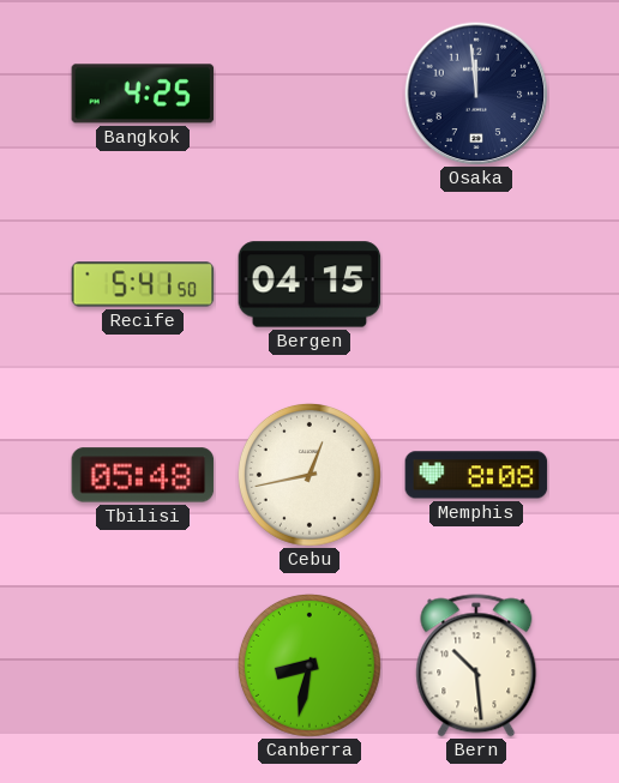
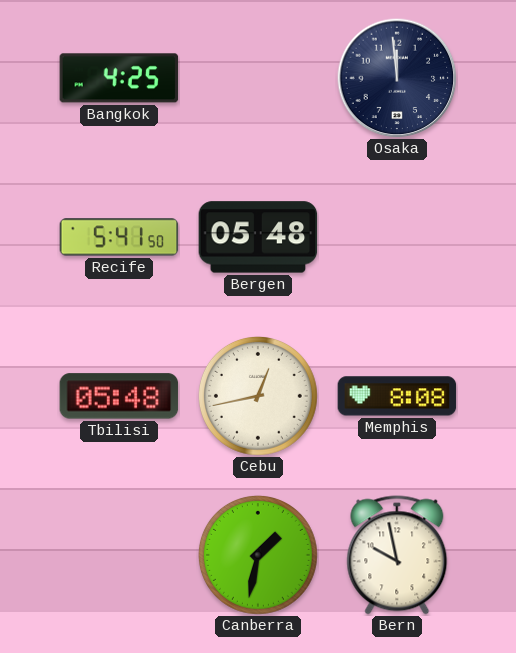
Bergen: 04:15 -> 05:48 (258, 237)
Canberra: 8:32 -> 1:32 (258, 555)
Bern: 10:29 -> 9:58 (397, 555)
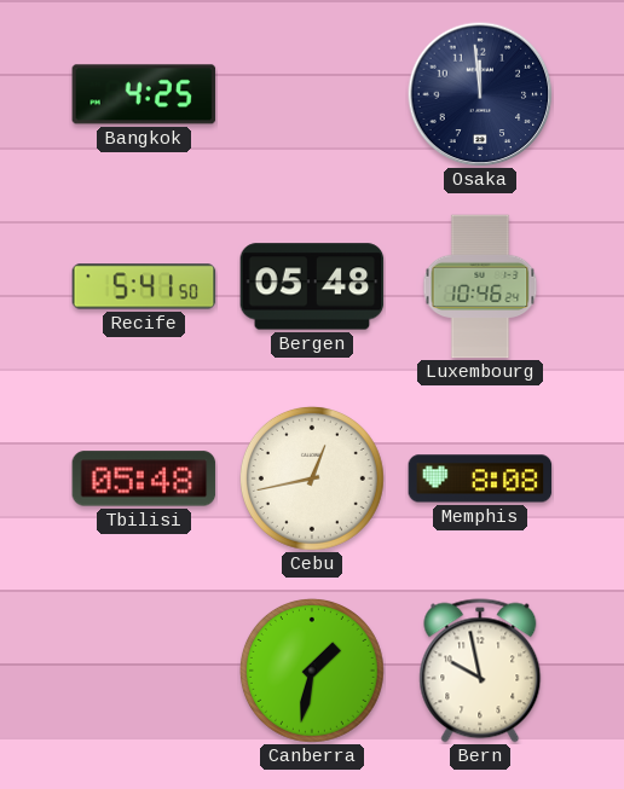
Luxembourg: none -> 10:46 (480, 286)
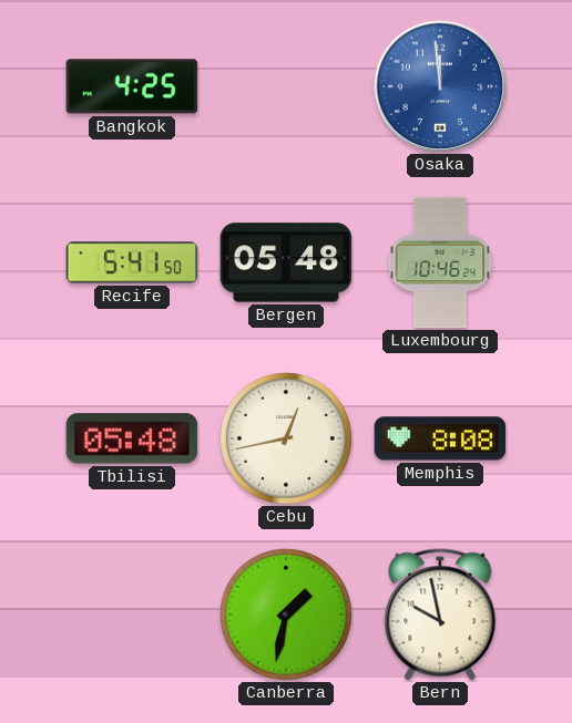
Osaka dial: navy -> blue (440, 86)
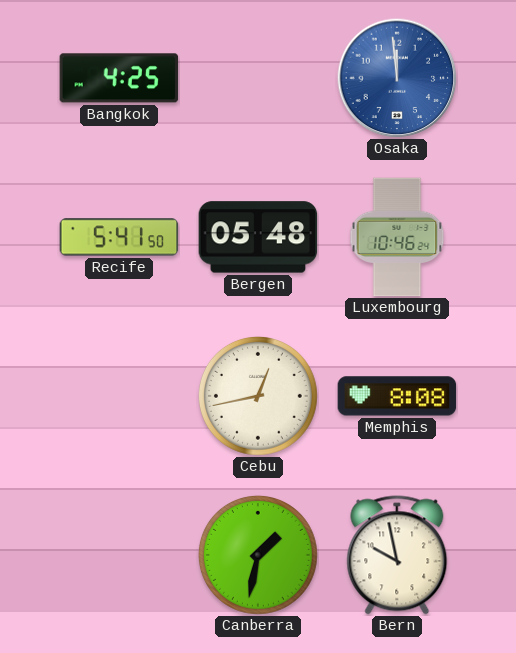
Tbilisi: 05:48 -> none (132, 438)
